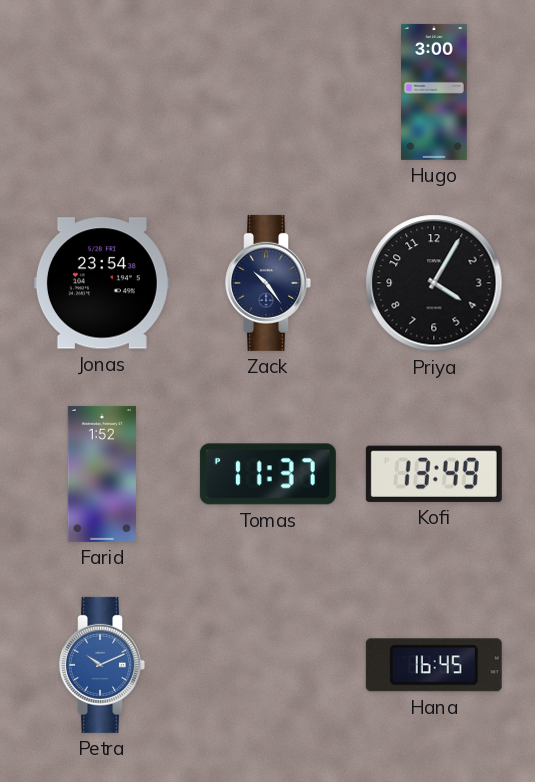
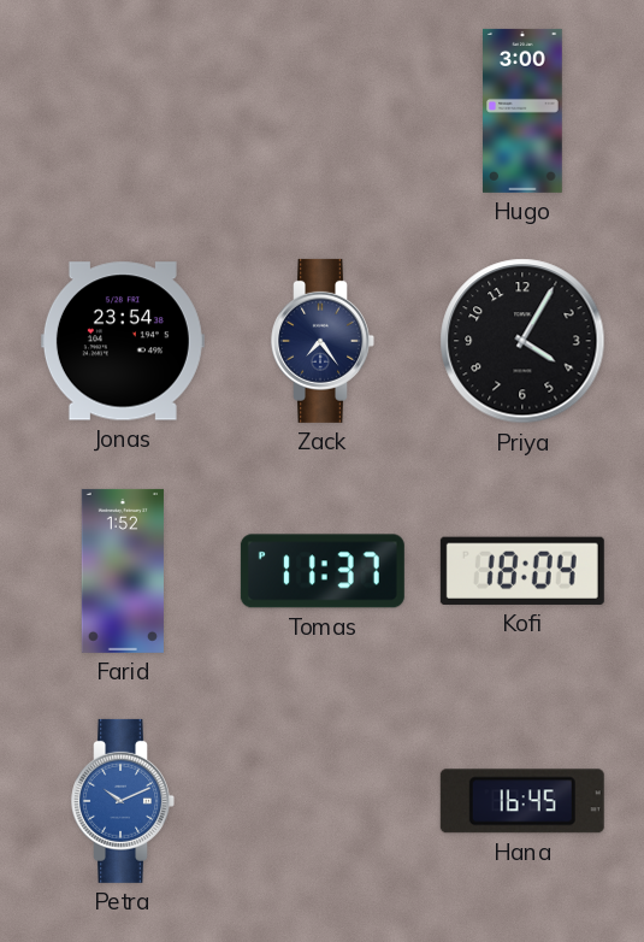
Zack: 10:24 -> 7:24 (323, 341)
Kofi: 13:49 -> 18:04 (522, 571)
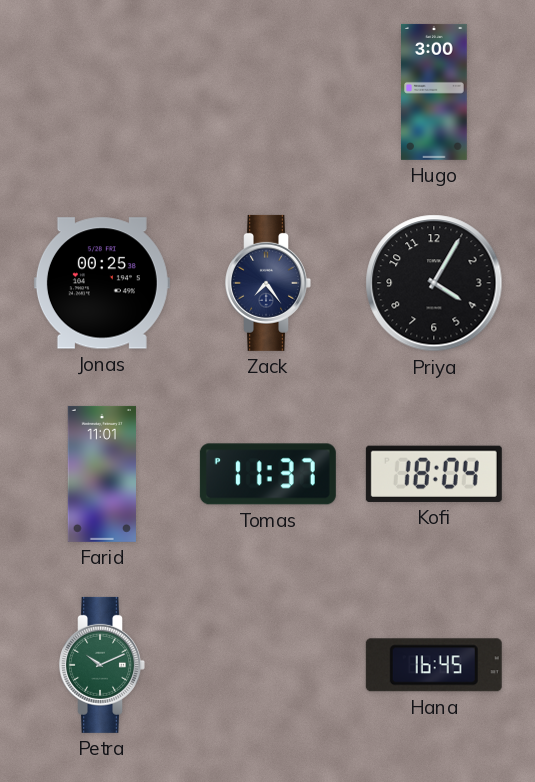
Jonas: 23:54 -> 00:25 (102, 283)
Farid: 1:52 -> 11:01 (102, 474)
Petra dial: blue -> green (102, 665)
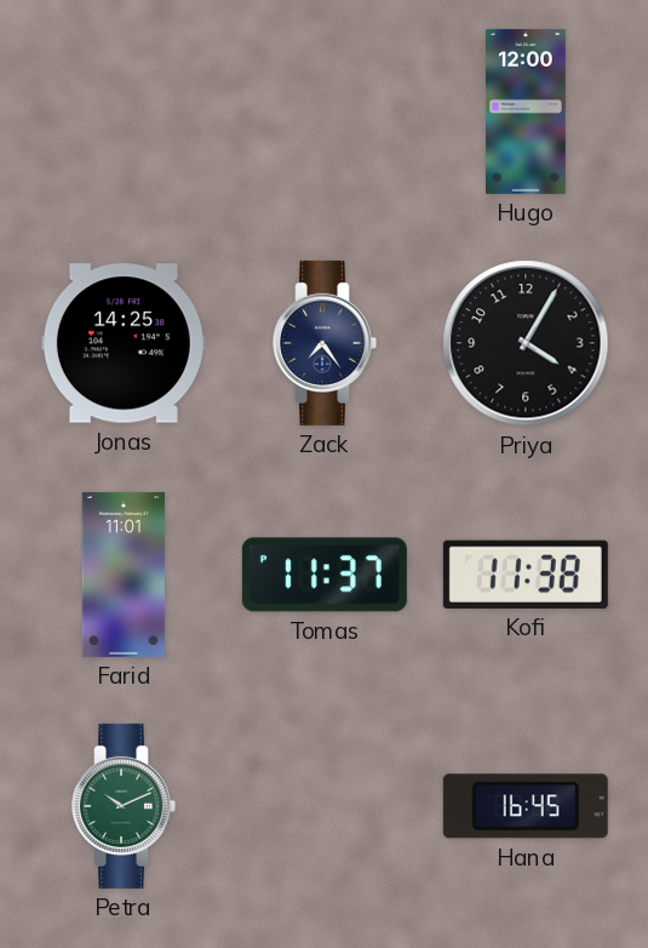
Hugo: 3:00 -> 12:00 (527, 112)
Jonas: 00:25 -> 14:25 (124, 343)
Kofi: 18:04 -> 11:38 (526, 575)
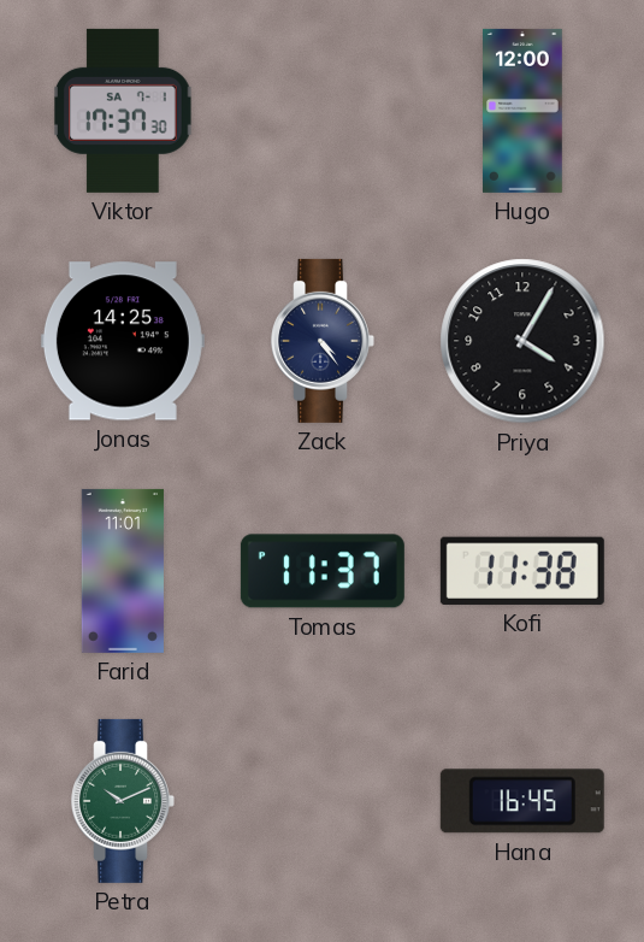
Viktor: none -> 17:37 (123, 111)
Zack: 7:24 -> 4:24 (323, 341)
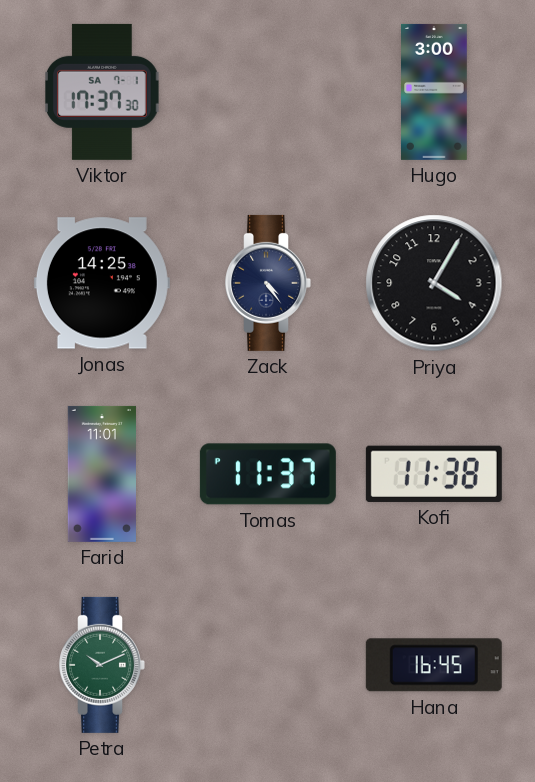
Hugo: 12:00 -> 3:00 (435, 92)
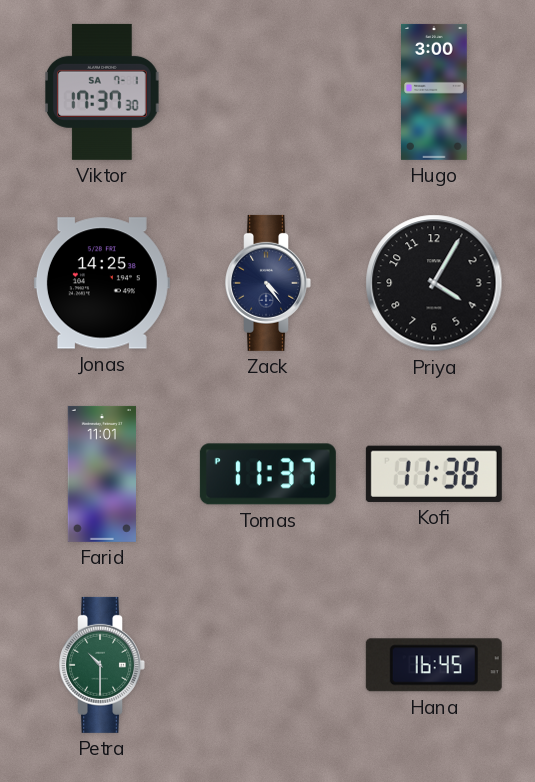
Petra: 10:11 -> 10:30 (102, 665)
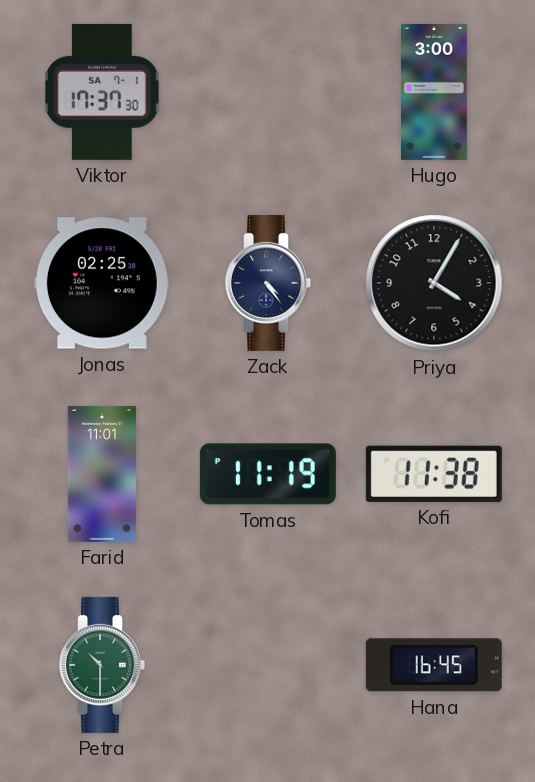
Jonas: 14:25 -> 02:25 (102, 283)
Tomas: 11:37 -> 11:19 (268, 474)
